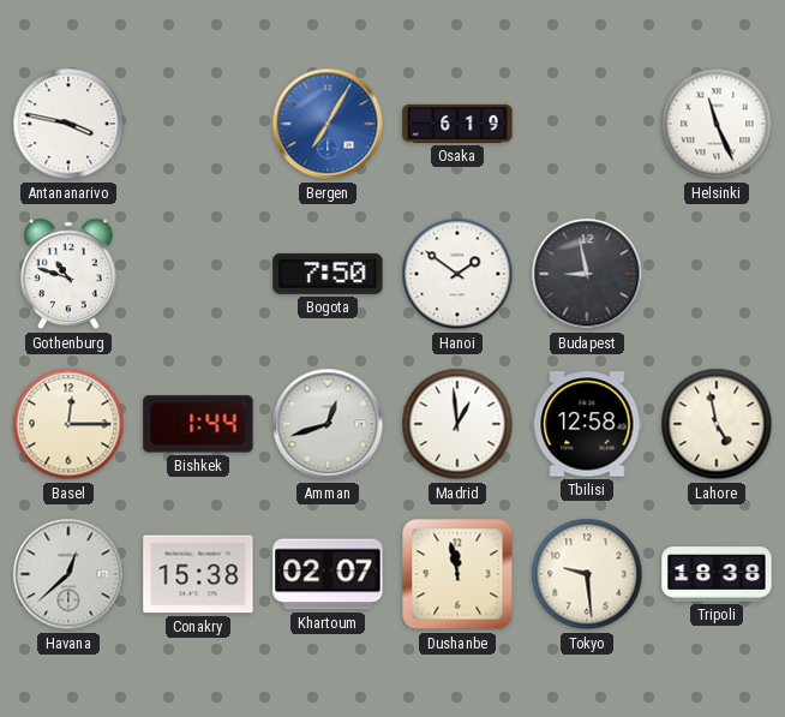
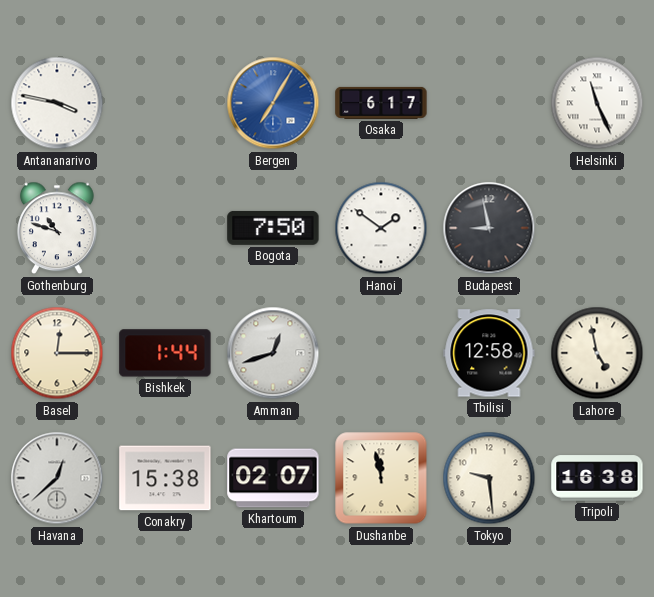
Osaka: 6:19 -> 6:17 (381, 103)
Madrid: 12:59 -> none (457, 424)
Tripoli: 18:38 -> 16:38 (597, 478)
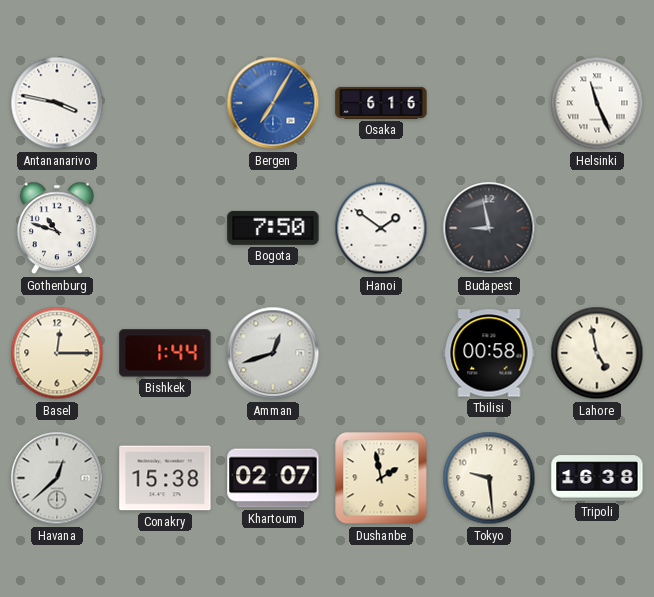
Osaka: 6:17 -> 6:16 (381, 103)
Tbilisi: 12:58 -> 00:58 (489, 353)
Dushanbe: 11:58 -> 1:58 (381, 478)
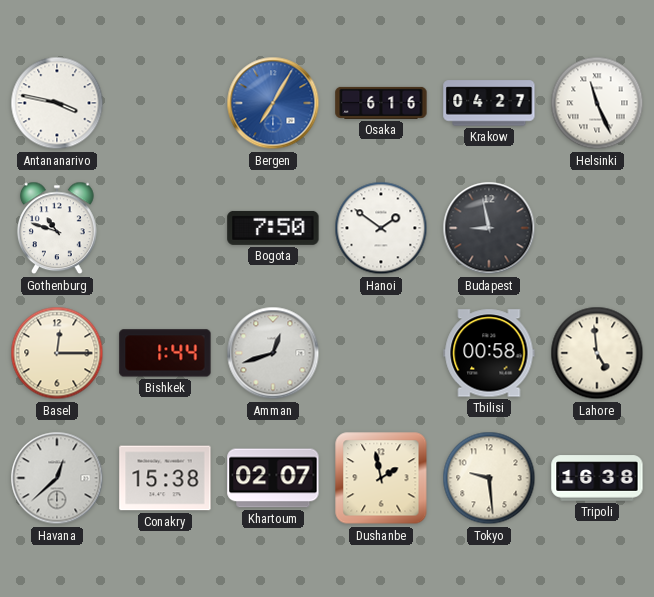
Krakow: none -> 04:27 (489, 103)
Lahore: 4:58 -> 4:59 (597, 353)
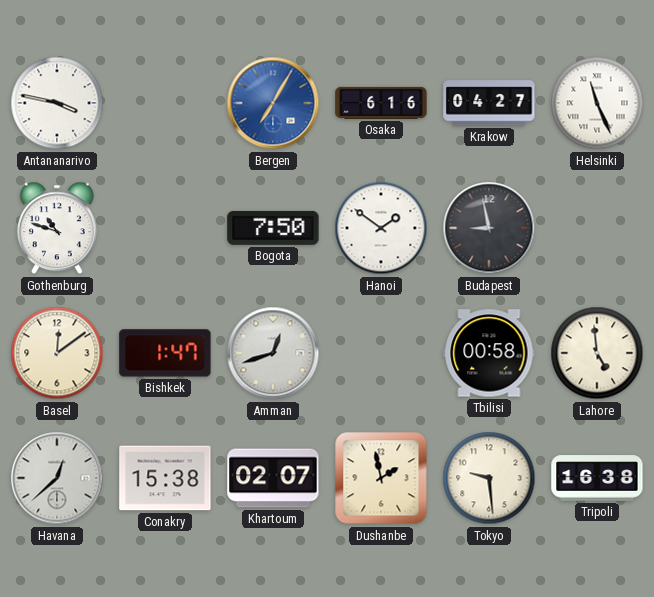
Basel: 12:15 -> 12:09 (57, 353)
Bishkek: 1:44 -> 1:47 (165, 353)
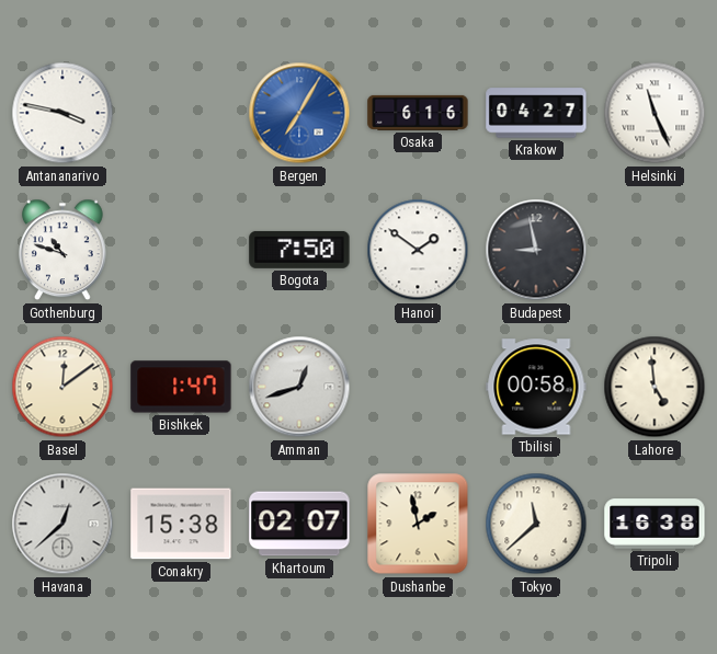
Tokyo: 9:29 -> 11:38 (536, 524)
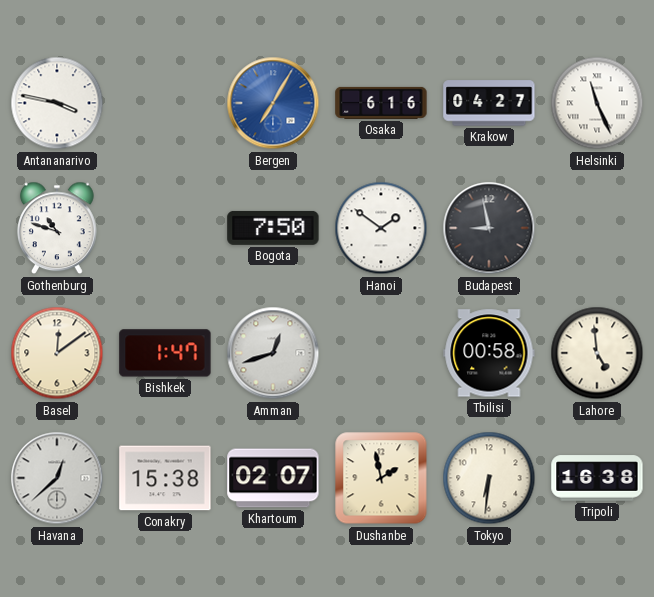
Tokyo: 11:38 -> 6:31 (489, 478)
